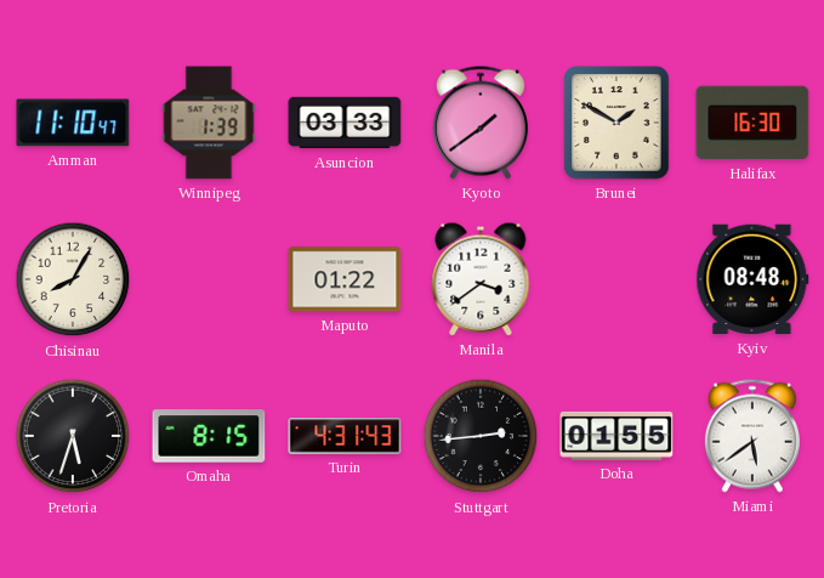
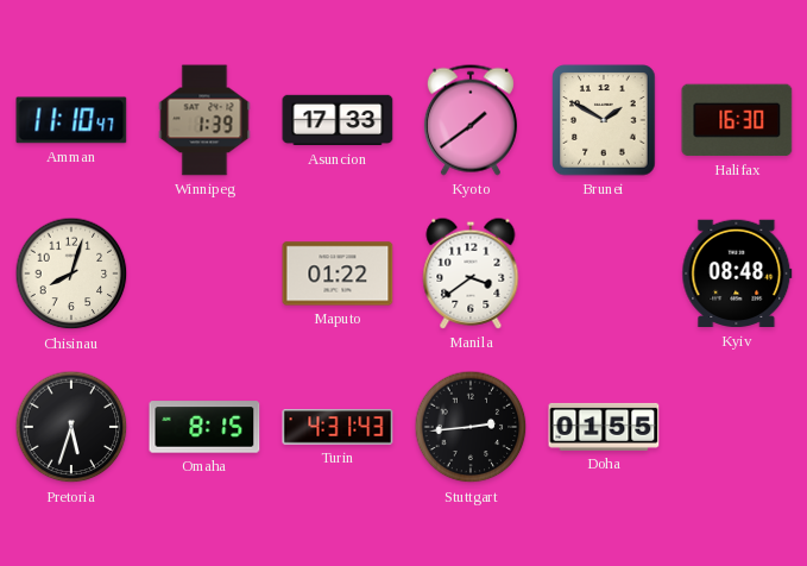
Asuncion: 03:33 -> 17:33 (338, 120)
Chisinau: 8:05 -> 8:03 (71, 273)
Miami: 5:39 -> none (752, 436)
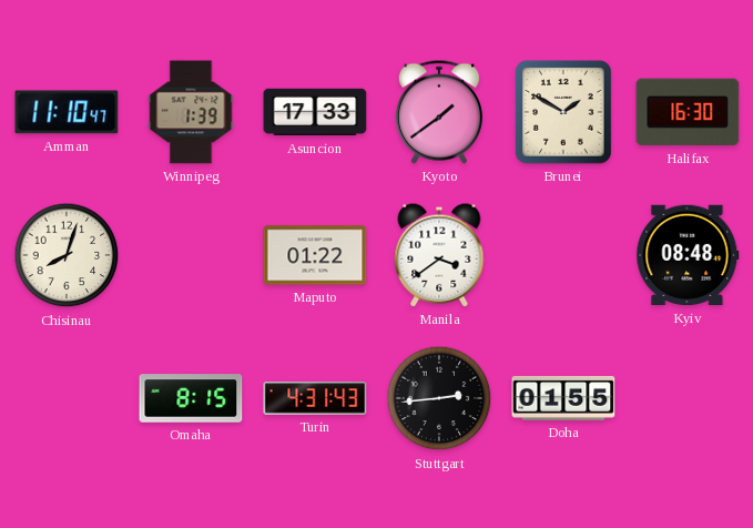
Pretoria: 5:33 -> none (71, 427)
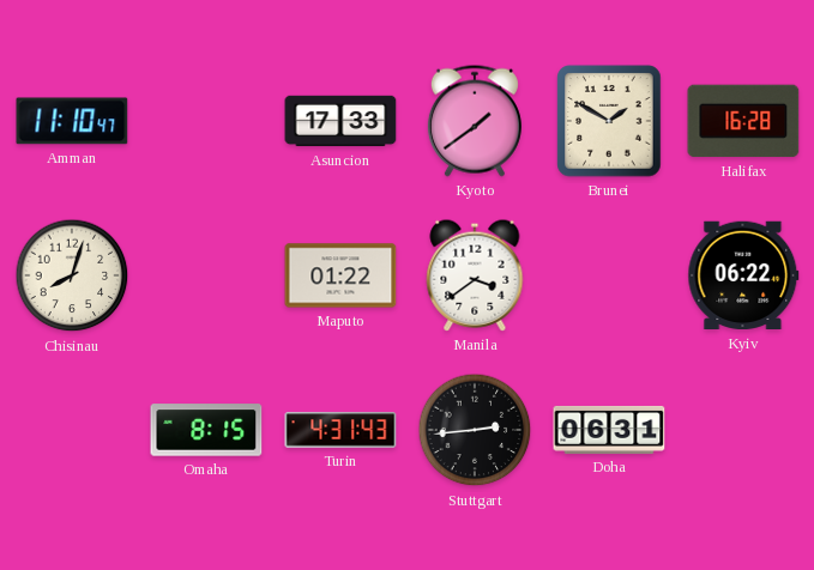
Winnipeg: 1:39 -> none (191, 112)
Halifax: 16:30 -> 16:28 (743, 121)
Kyiv: 08:48 -> 06:22 (743, 275)
Doha: 01:55 -> 06:31 (609, 430)
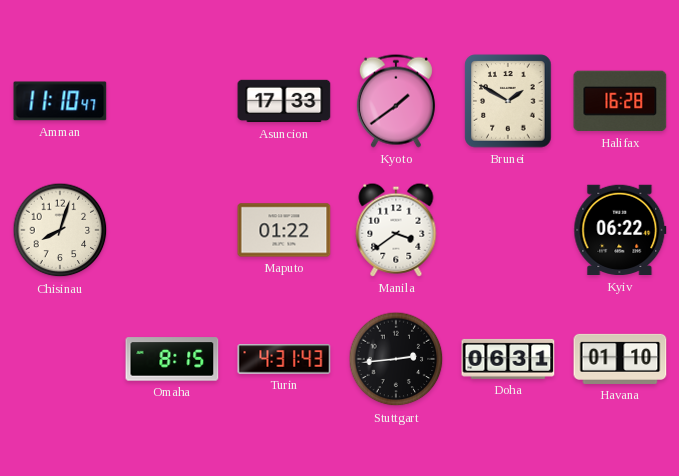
Havana: none -> 01:10 (620, 359)
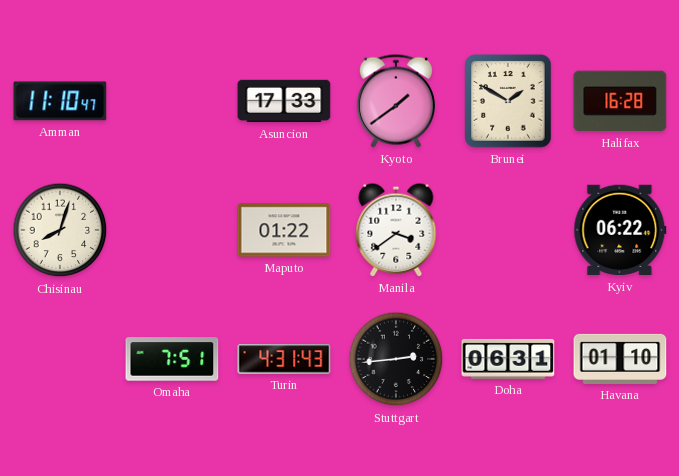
Omaha: 8:15 -> 7:51 (172, 359)
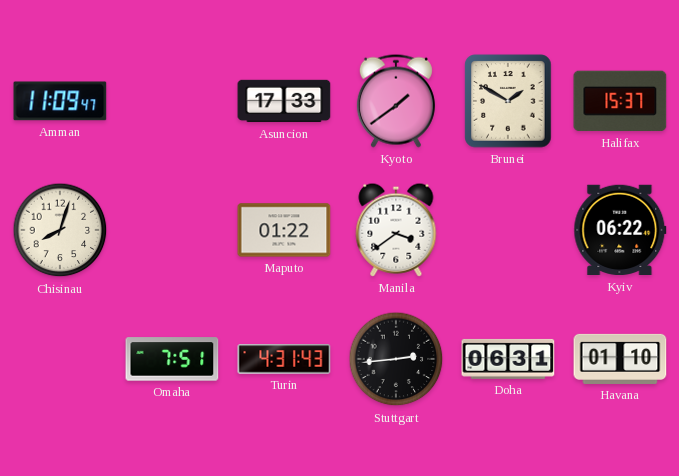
Amman: 11:10 -> 11:09 (60, 101)
Halifax: 16:28 -> 15:37 (620, 101)
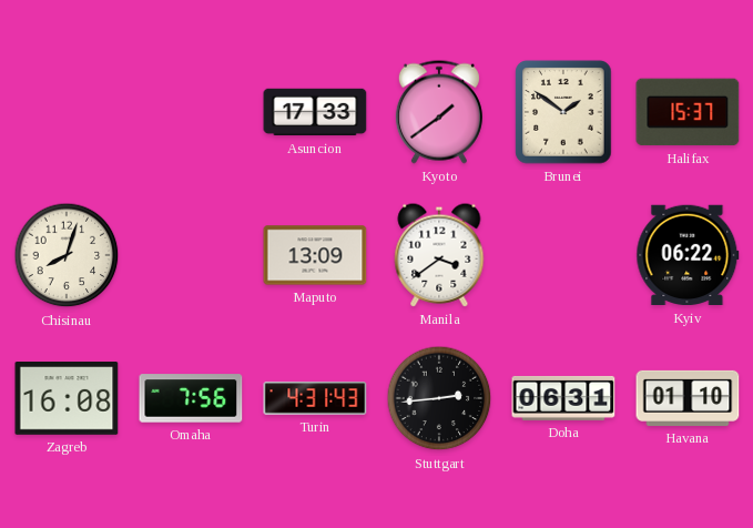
Amman: 11:09 -> none (60, 101)
Brunei: 1:50 -> 1:51 (563, 112)
Maputo: 01:22 -> 13:09 (315, 255)
Zagreb: none -> 16:08 (67, 399)
Omaha: 7:51 -> 7:56 (191, 398)
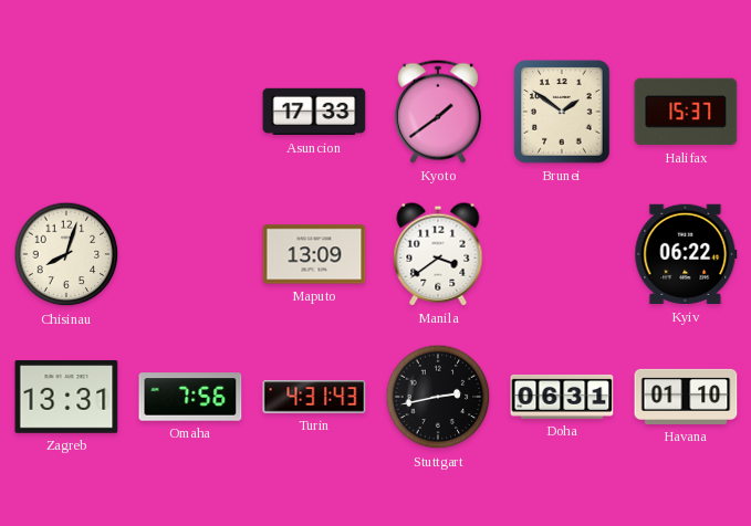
Zagreb: 16:08 -> 13:31 (66, 398)
Stuttgart: 2:44 -> 2:43 (438, 397)
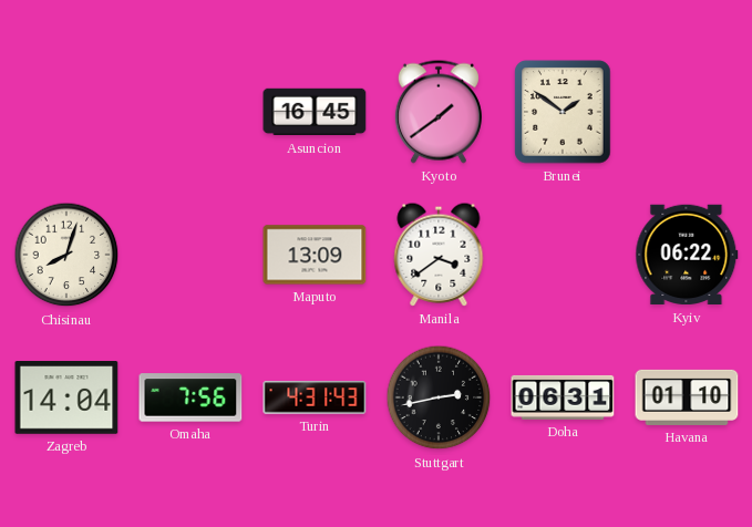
Asuncion: 17:33 -> 16:45 (315, 112)
Halifax: 15:37 -> none (686, 112)
Zagreb: 13:31 -> 14:04 (66, 399)
